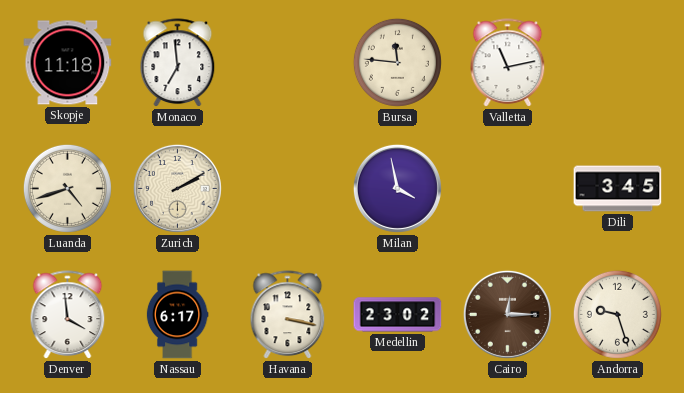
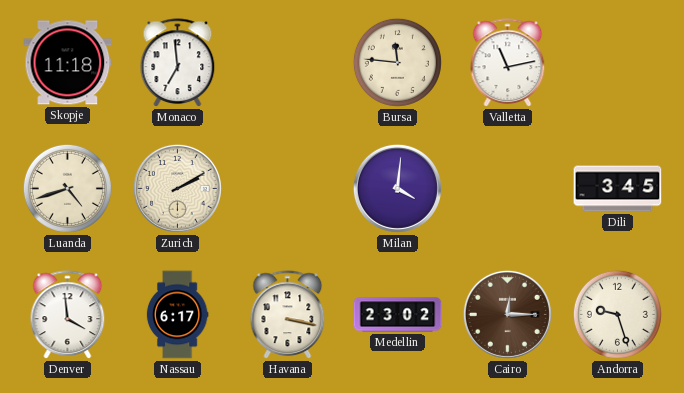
Milan: 3:58 -> 4:01 (397, 188)
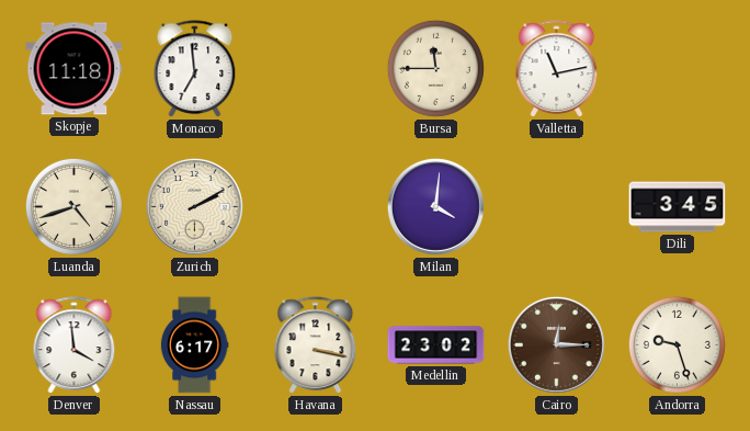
Bursa: 11:46 -> 11:45 (435, 68)
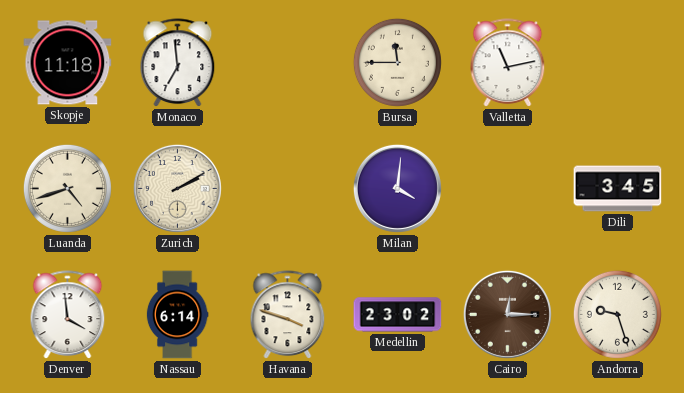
Nassau: 6:17 -> 6:14 (177, 315)
Havana: 3:17 -> 3:48 (288, 315)
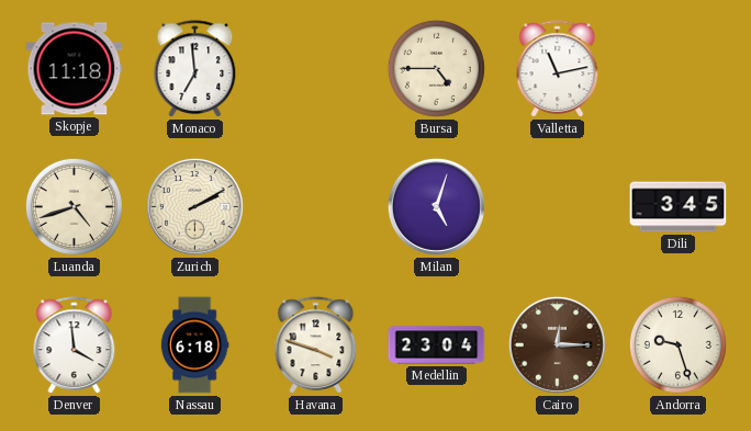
Bursa: 11:45 -> 4:45 (436, 68)
Milan: 4:01 -> 5:03 (436, 206)
Nassau: 6:14 -> 6:18 (194, 345)
Medellin: 23:02 -> 23:04 (437, 345)
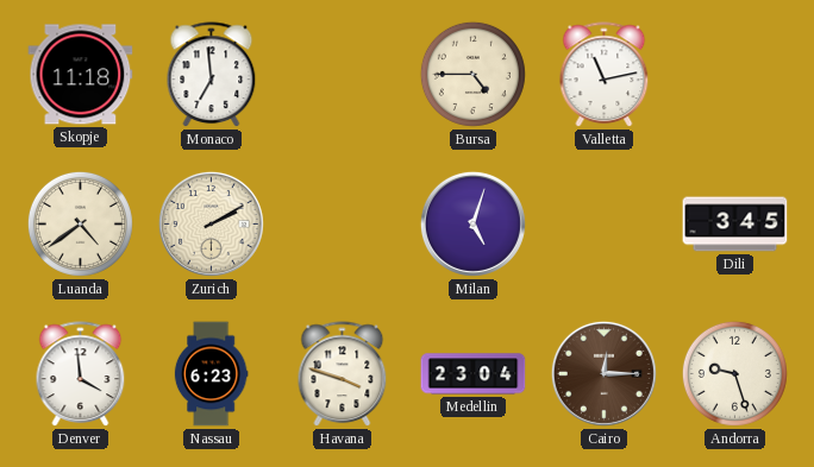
Luanda: 4:42 -> 4:39 (80, 223)
Nassau: 6:18 -> 6:23 (211, 374)
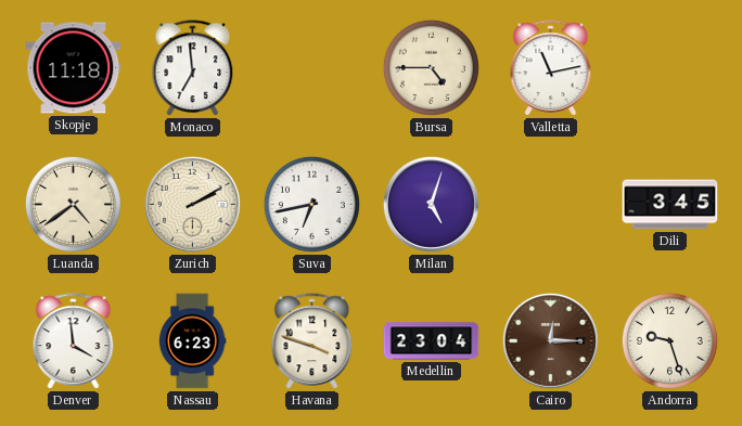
Suva: none -> 6:43 (311, 204)
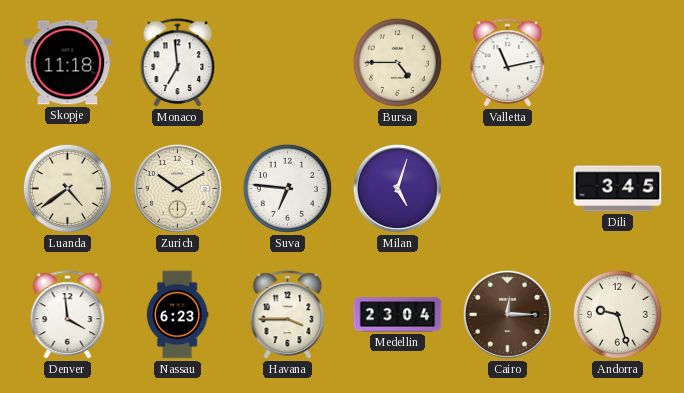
Zurich: 2:10 -> 10:10 (177, 188)
Suva: 6:43 -> 6:46 (287, 188)
Havana: 3:48 -> 3:45 (288, 315)
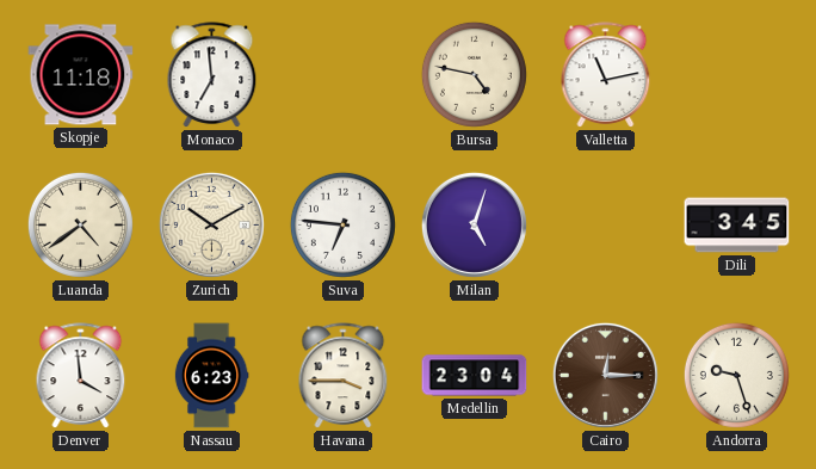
Bursa: 4:45 -> 4:47 (474, 74)
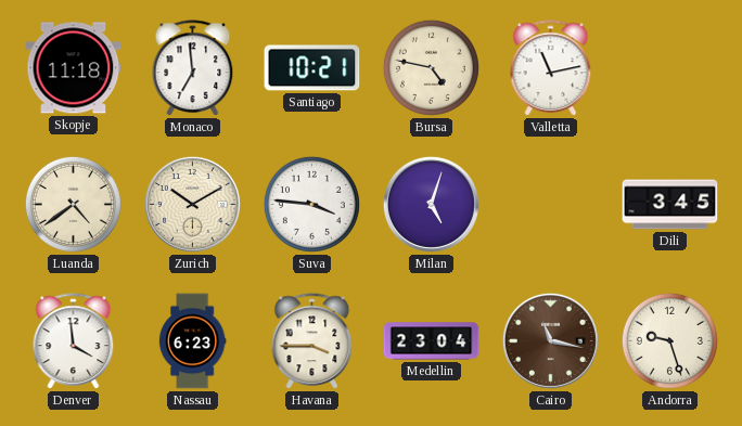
Santiago: none -> 10:21 (312, 68)
Suva: 6:46 -> 3:46 (311, 204)
Cairo: 12:15 -> 11:17 (550, 340)
